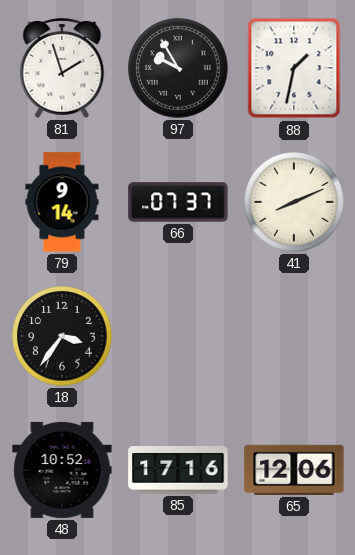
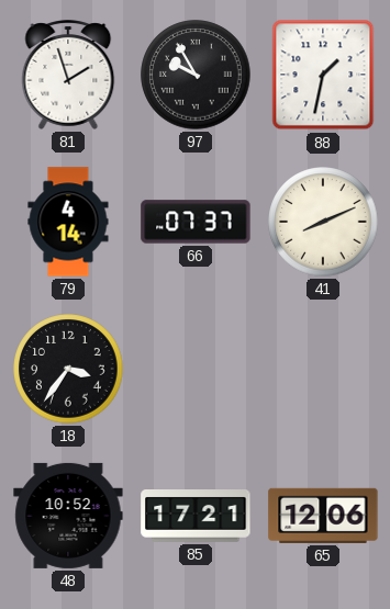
79: 9:14 -> 4:14 (68, 222)
85: 17:16 -> 17:21 (196, 517)
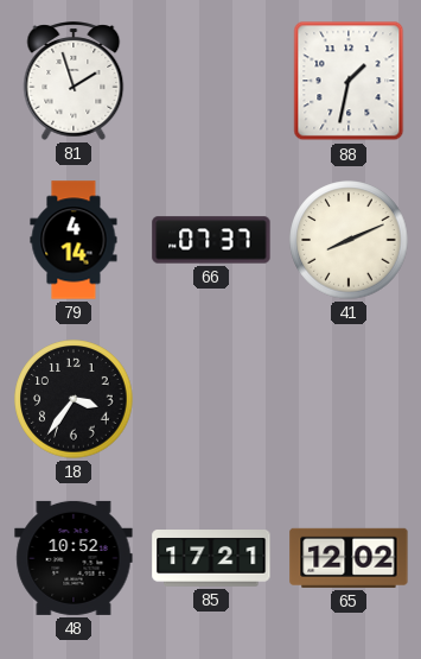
97: 9:55 -> none (196, 75)
65: 12:06 -> 12:02 (349, 558)
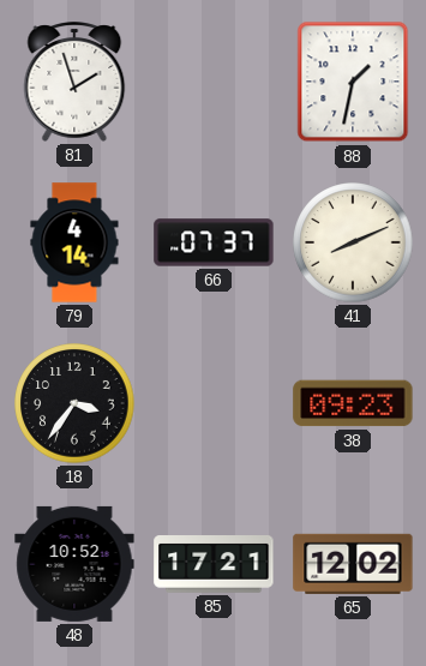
38: none -> 09:23 (353, 403)
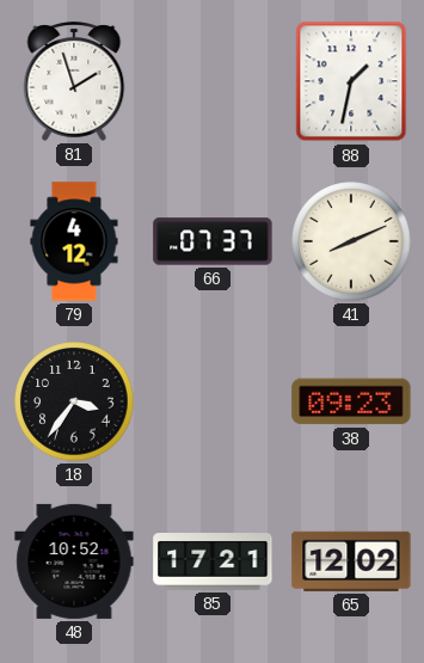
79: 4:14 -> 4:12 (74, 241)
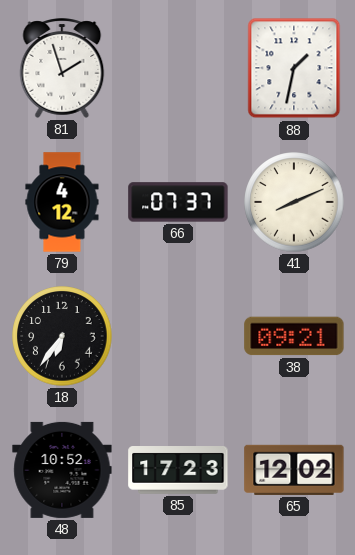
18: 3:36 -> 6:36 (62, 336)
38: 09:23 -> 09:21 (294, 336)
85: 17:21 -> 17:23 (178, 471)
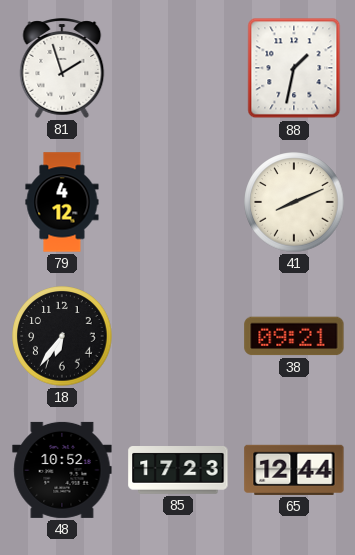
66: 07:37 -> none (178, 202)
65: 12:02 -> 12:44 (294, 470)
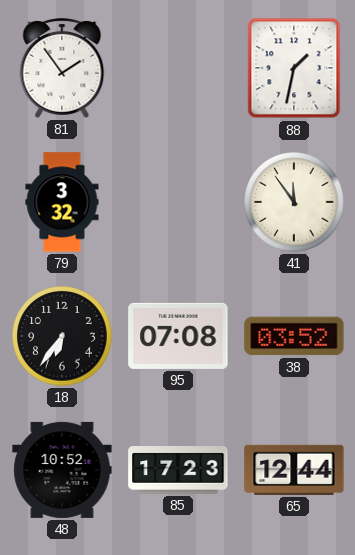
81: 1:57 -> 1:54 (62, 68)
79: 4:12 -> 3:32 (62, 202)
41: 8:11 -> 11:54 (294, 202)
95: none -> 07:08 (178, 336)
38: 09:21 -> 03:52 (294, 336)
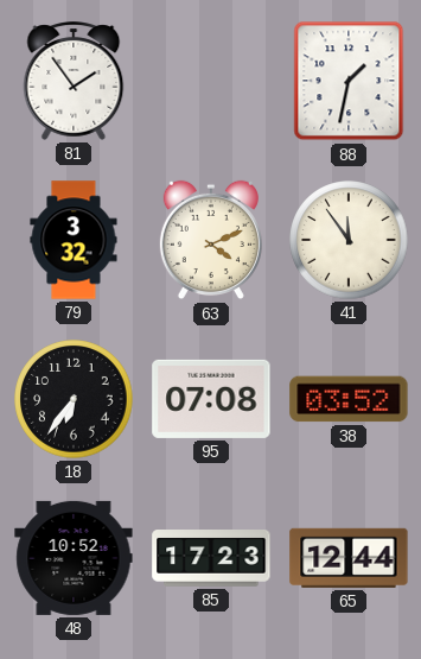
63: none -> 4:11 (211, 240)
